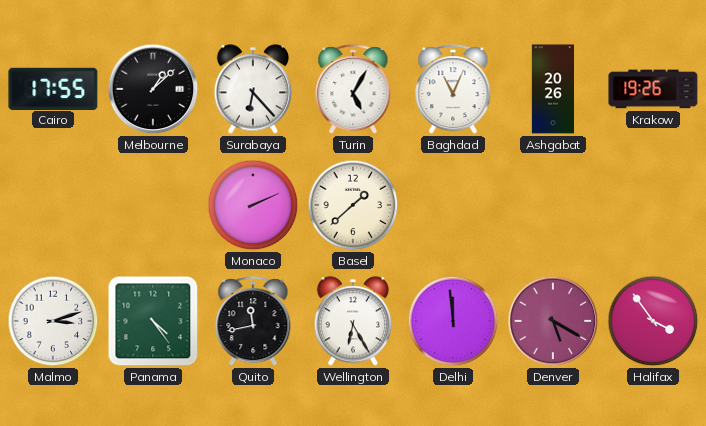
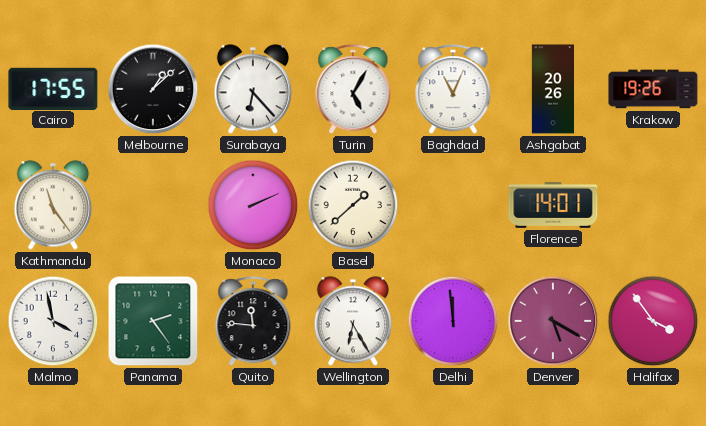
Kathmandu: none -> 11:24 (53, 205)
Florence: none -> 14:01 (553, 205)
Malmo: 3:12 -> 3:58 (53, 321)
Panama: 4:24 -> 2:24 (153, 321)
Quito: 11:43 -> 11:46 (253, 322)
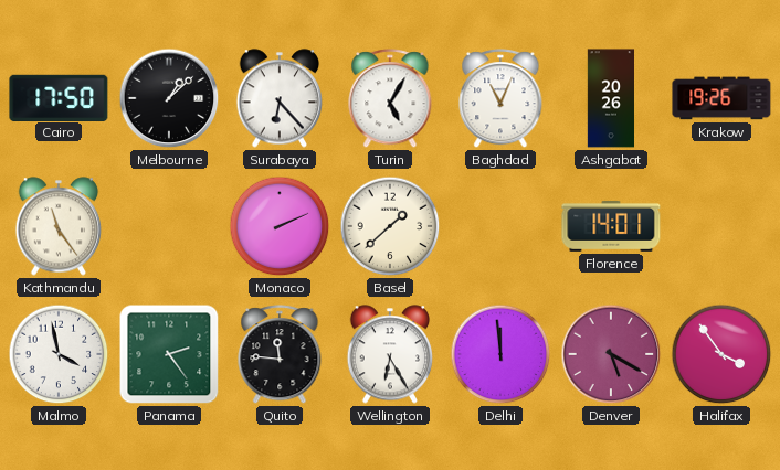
Cairo: 17:55 -> 17:50 (59, 97)
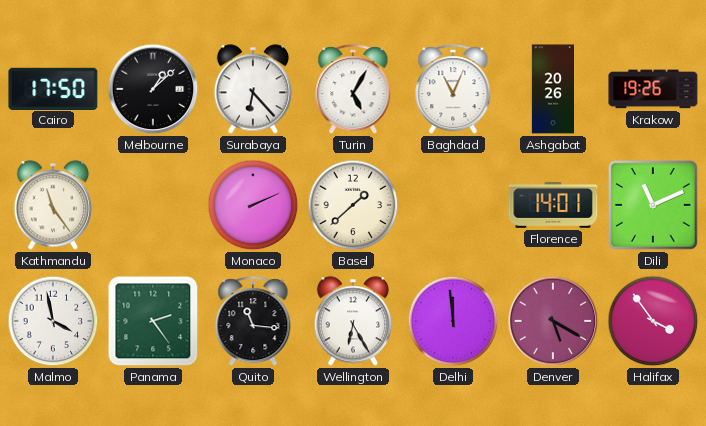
Dili: none -> 11:11 (654, 206)
Quito: 11:46 -> 11:16 (253, 322)
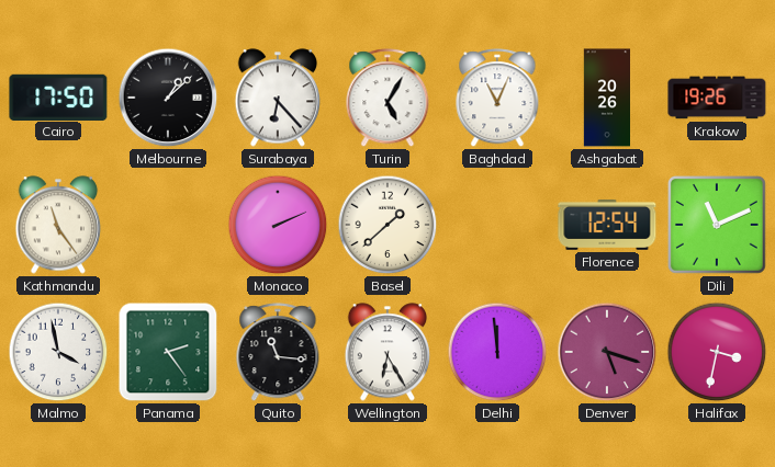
Florence: 14:01 -> 12:54 (607, 225)
Denver: 5:20 -> 5:18 (607, 352)
Halifax: 3:54 -> 3:32 (717, 352)
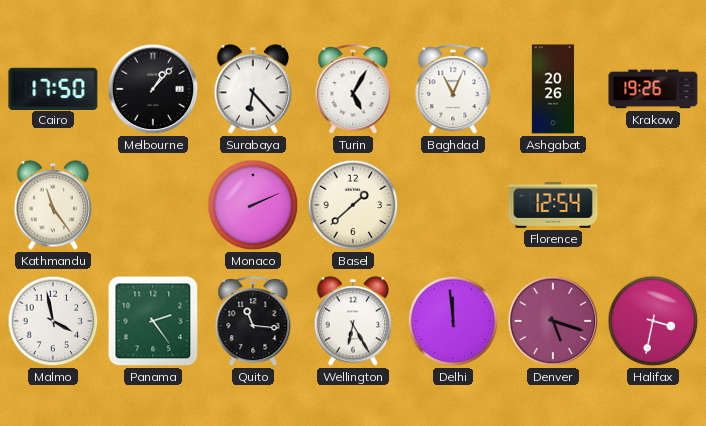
Melbourne: 1:08 -> 1:07 (153, 89)
Dili: 11:11 -> none (718, 226)
